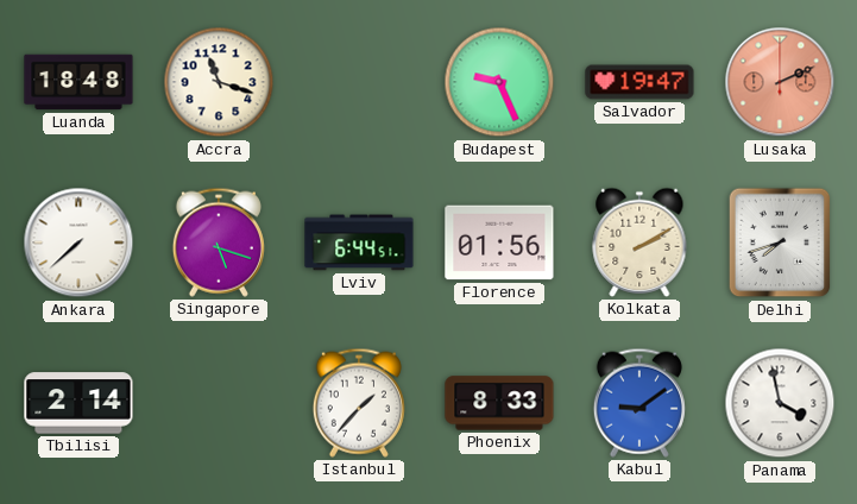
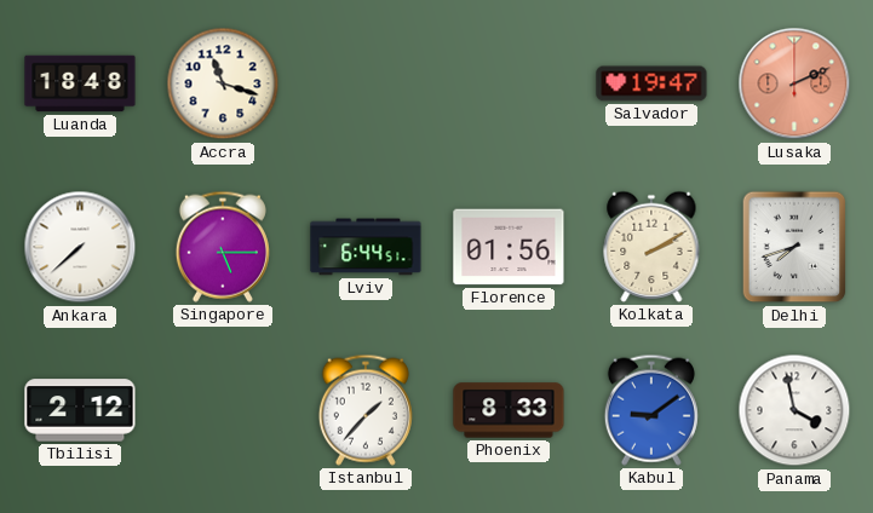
Budapest: 9:26 -> none (499, 82)
Singapore: 5:18 -> 5:15 (223, 247)
Tbilisi: 2:14 -> 2:12 (80, 410)
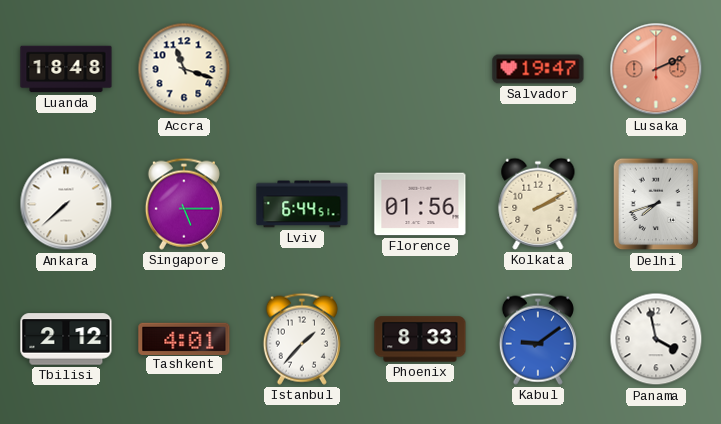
Tashkent: none -> 4:01 (184, 338)
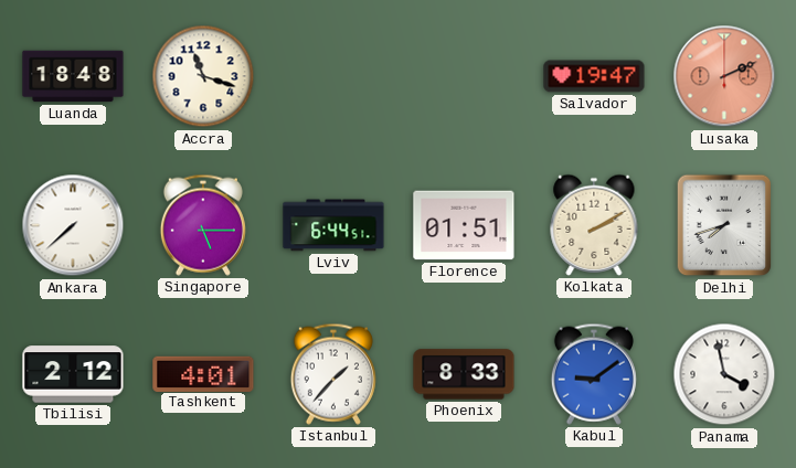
Florence: 01:56 -> 01:51 (464, 225)
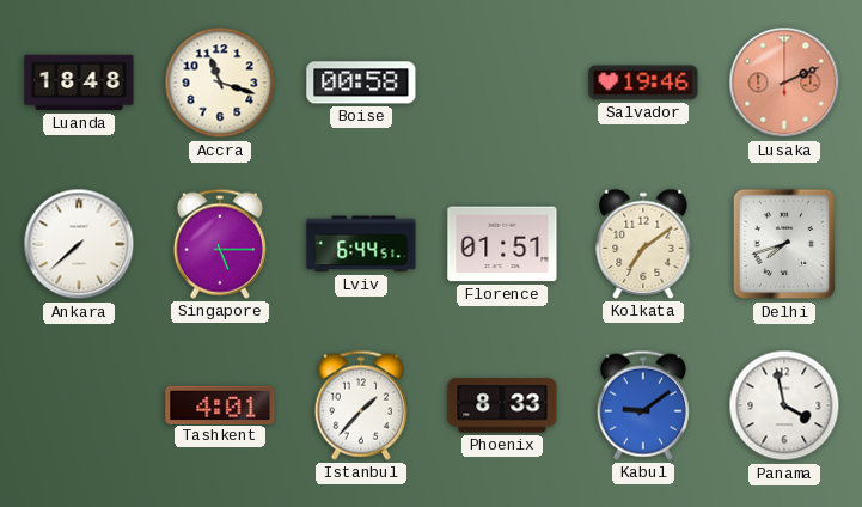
Boise: none -> 00:58 (361, 83)
Salvador: 19:47 -> 19:46 (643, 83)
Kolkata: 2:10 -> 7:09 (643, 244)
Tbilisi: 2:12 -> none (73, 374)
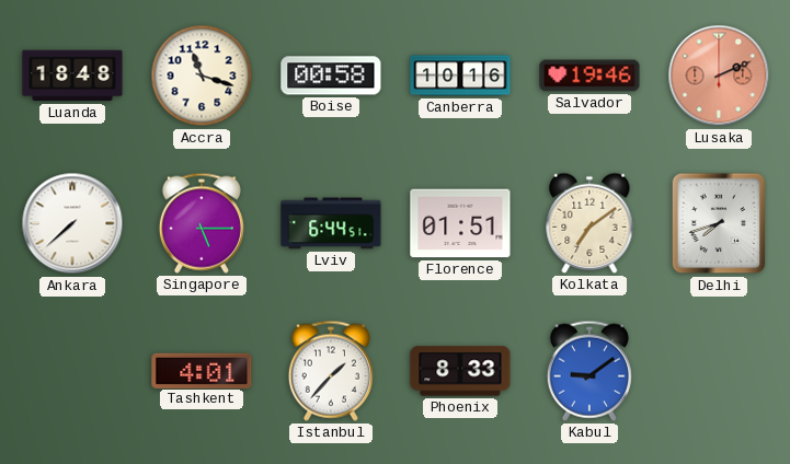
Canberra: none -> 10:16 (460, 76)
Panama: 3:58 -> none (784, 405)
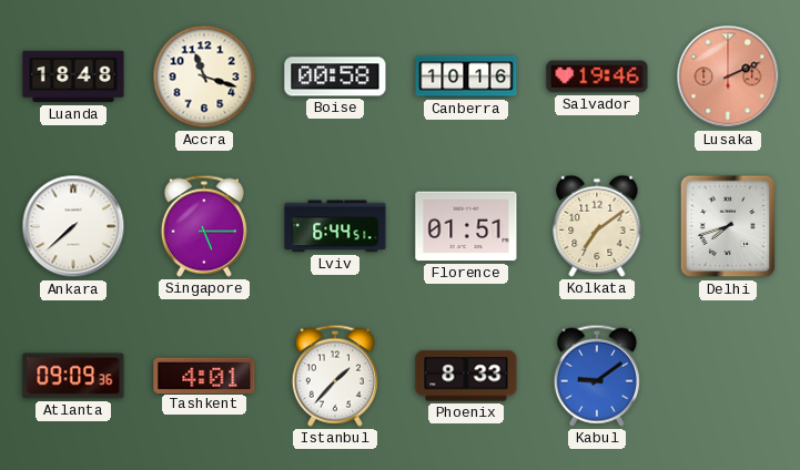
Atlanta: none -> 09:09 (73, 376)
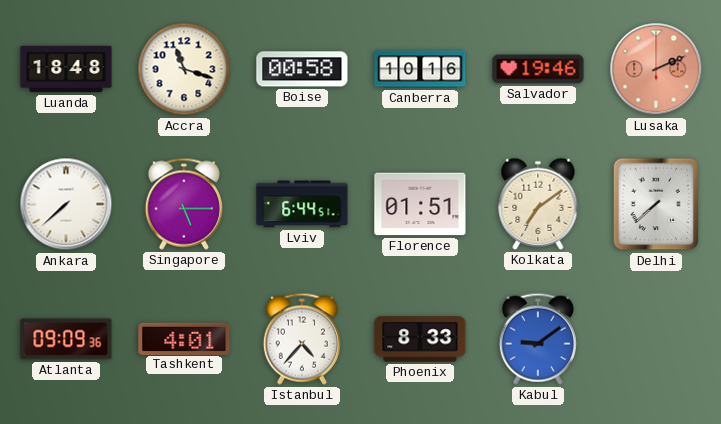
Delhi: 7:42 -> 7:38 (656, 204)
Istanbul: 1:37 -> 4:37 (302, 339)
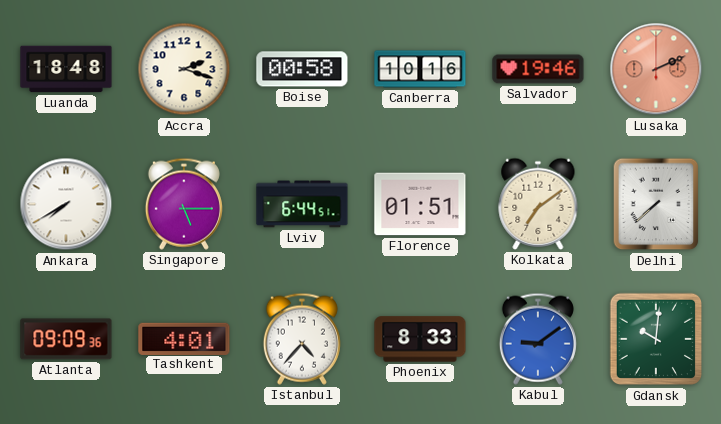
Accra: 11:18 -> 2:18 (184, 69)
Ankara: 7:38 -> 7:40 (66, 204)
Gdansk: none -> 10:01 (656, 339)
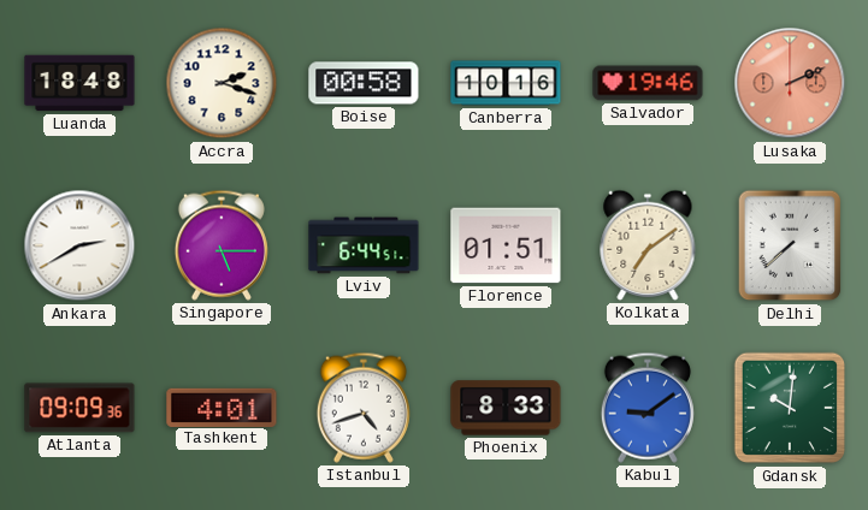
Ankara: 7:40 -> 2:40 (79, 245)
Istanbul: 4:37 -> 4:42 (364, 408)
